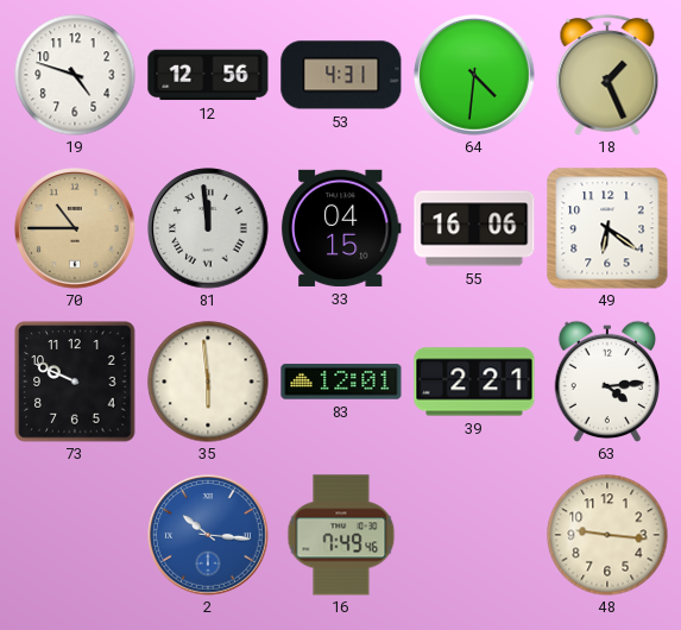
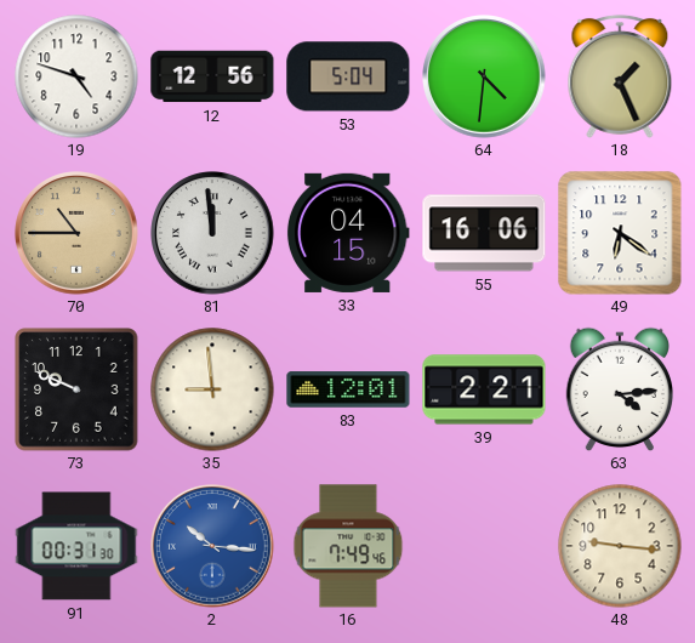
53: 4:31 -> 5:04 (348, 76)
35: 5:59 -> 8:59 (212, 389)
91: none -> 00:31 (76, 546)
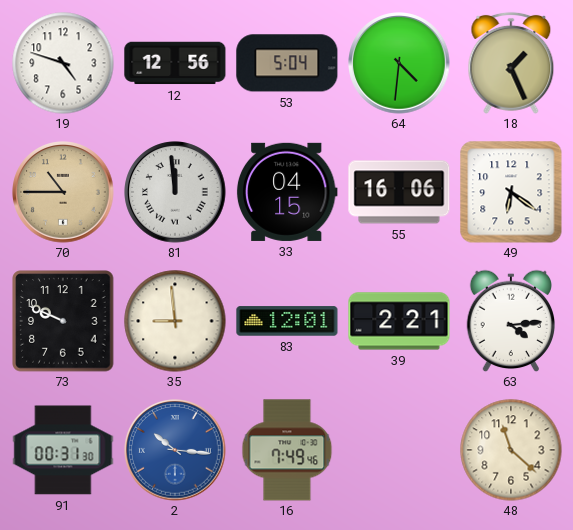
48: 9:16 -> 11:22 (511, 450)
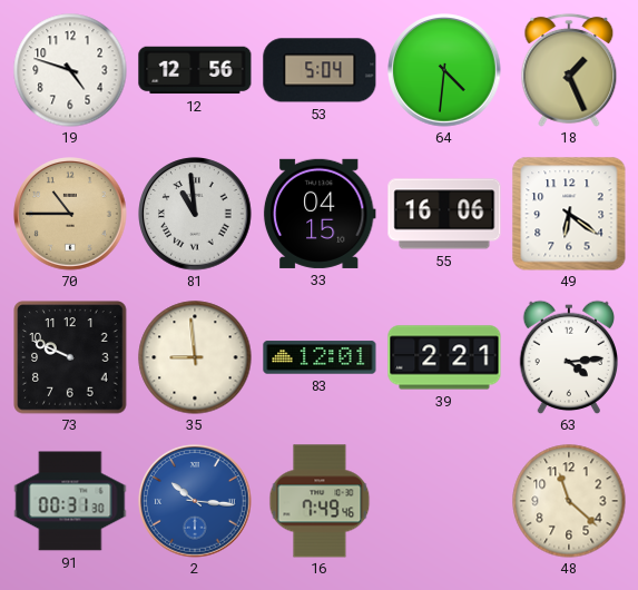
81: 11:59 -> 10:59 (195, 214)
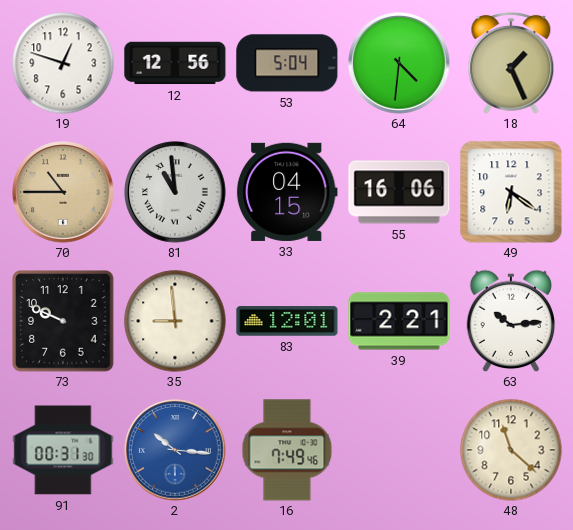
19: 4:48 -> 12:48 (63, 63)
63: 4:14 -> 10:14 (511, 321)
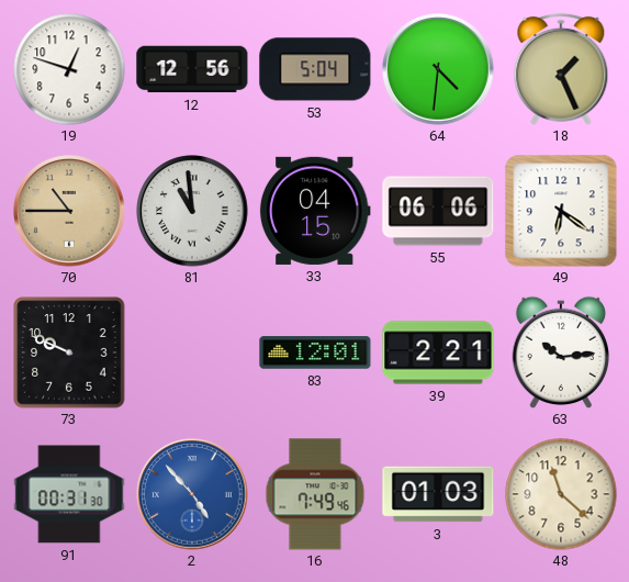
55: 16:06 -> 06:06 (438, 211)
35: 8:59 -> none (175, 321)
2: 10:16 -> 4:53 (192, 494)
3: none -> 01:03 (438, 494)
